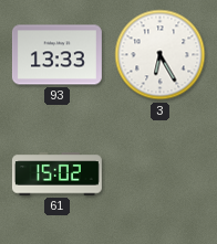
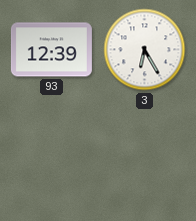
93: 13:33 -> 12:39 (51, 50)
61: 15:02 -> none (56, 174)
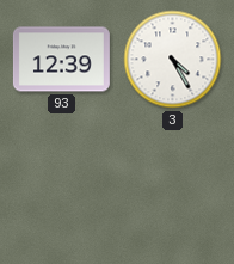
3: 6:25 -> 4:25 (173, 60)
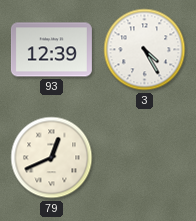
79: none -> 12:41 (52, 158)
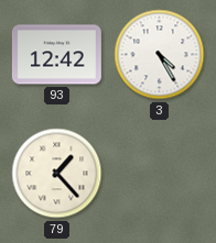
93: 12:39 -> 12:42 (56, 55)
79: 12:41 -> 1:23 (57, 174)
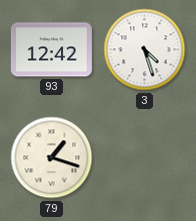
3: 4:25 -> 4:27 (145, 50)
79: 1:23 -> 1:18 (52, 158)
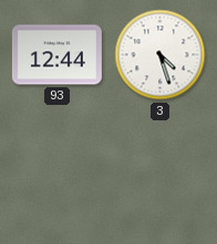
93: 12:42 -> 12:44 (56, 55)
79: 1:18 -> none (52, 158)
